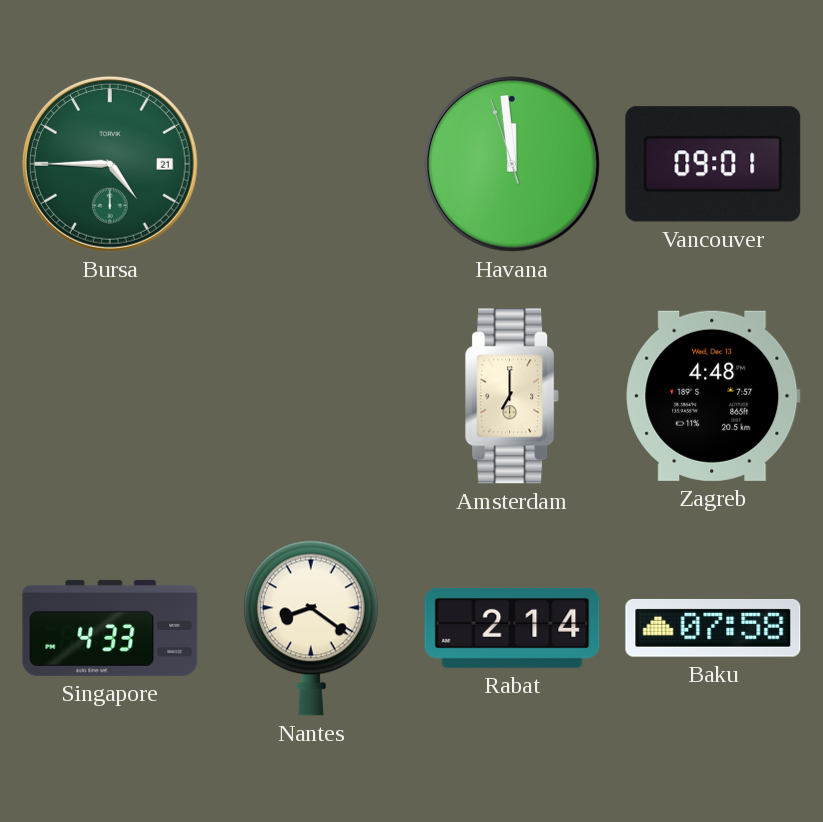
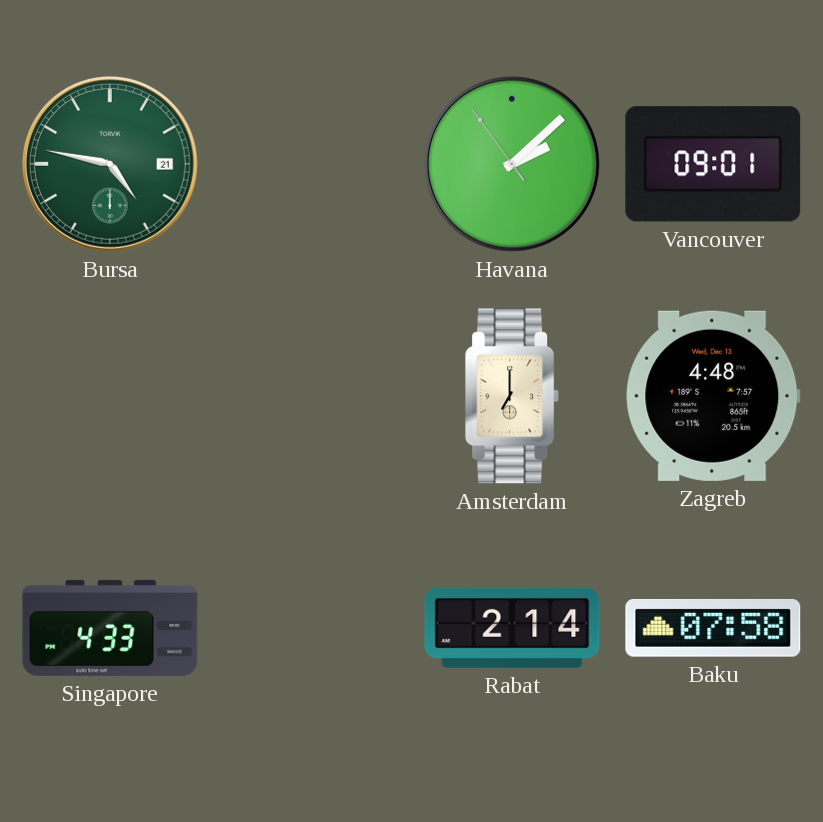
Bursa: 4:45 -> 4:47 (110, 164)
Havana: 11:58 -> 2:07 (512, 164)
Nantes: 8:21 -> none (311, 628)
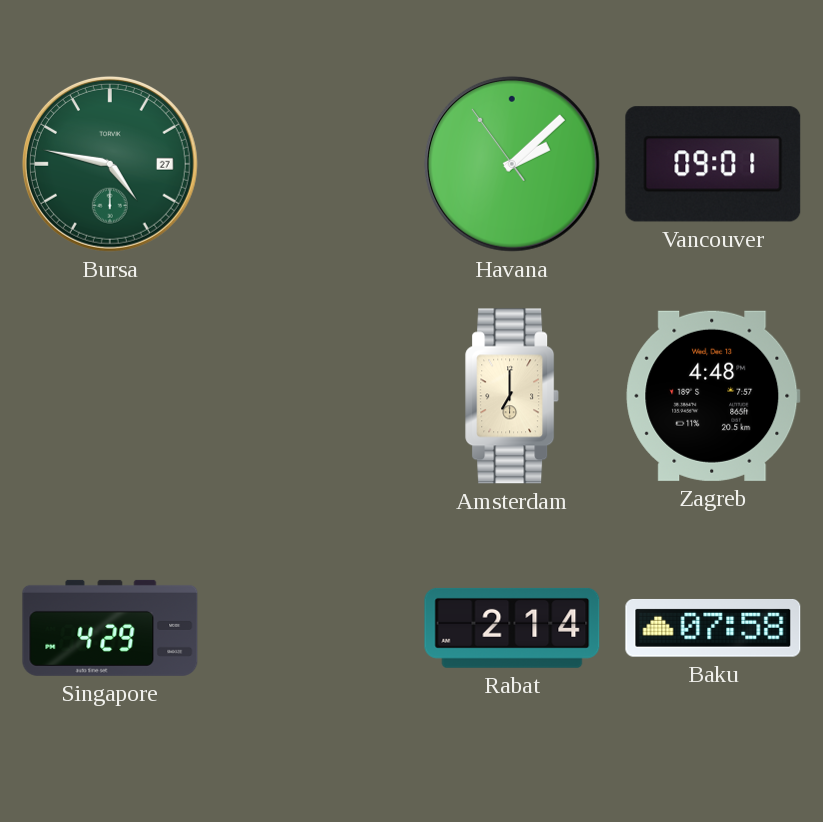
Bursa date: 21 -> 27 (110, 164)
Singapore: 4:33 -> 4:29 (110, 628)
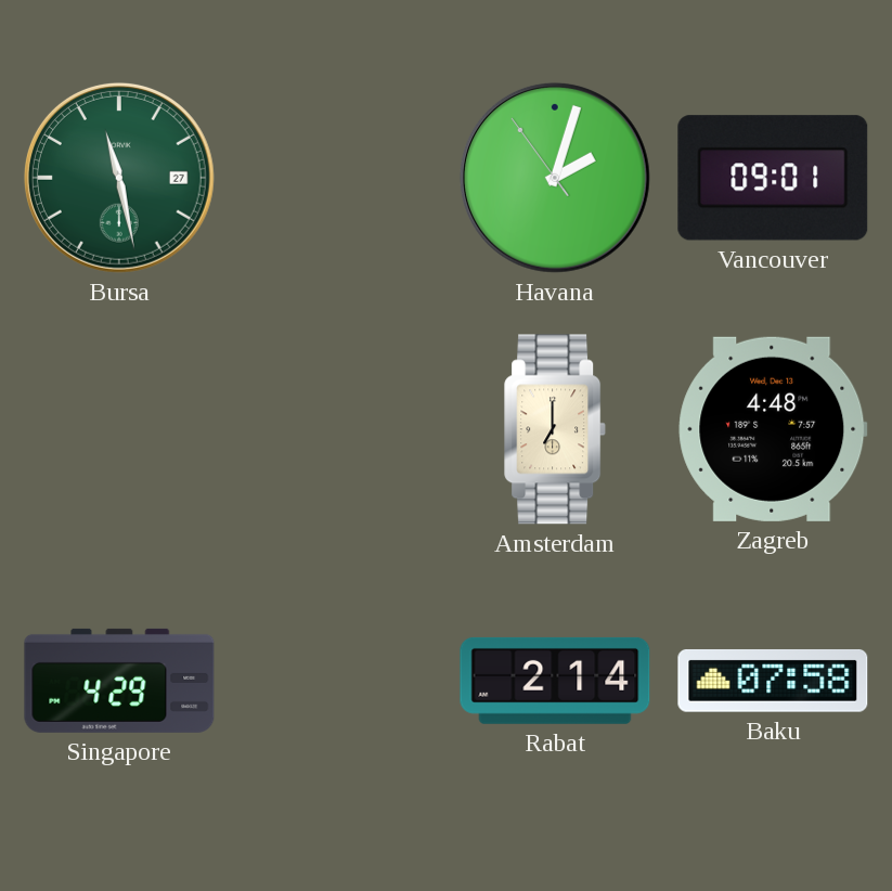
Bursa: 4:47 -> 11:28 (119, 178)
Havana: 2:07 -> 2:02 (555, 178)
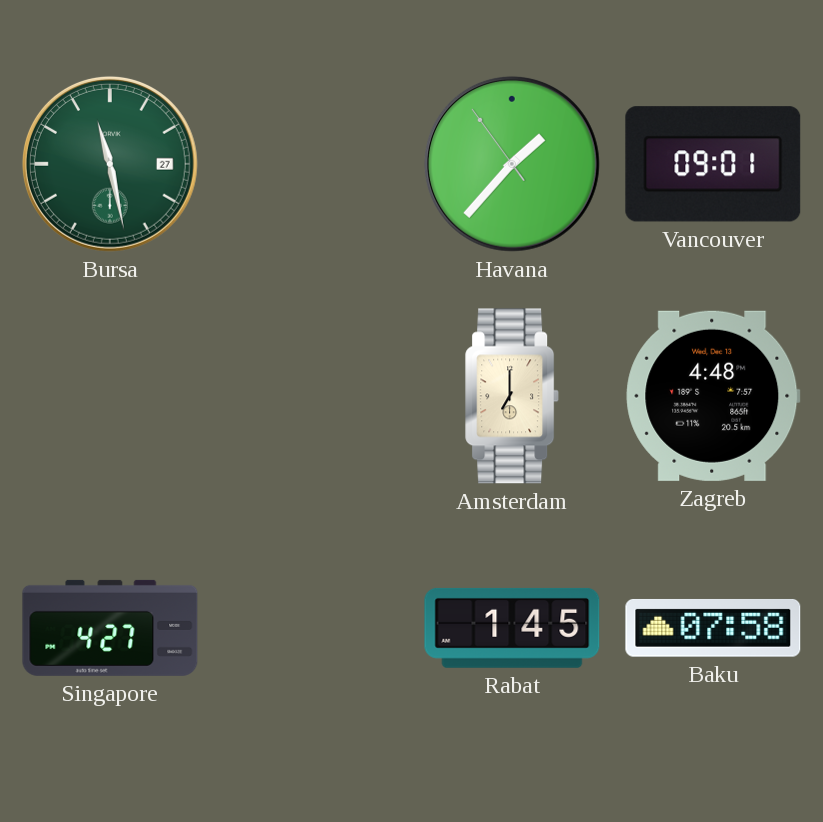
Havana: 2:02 -> 1:36 (512, 164)
Singapore: 4:29 -> 4:27 (110, 628)
Rabat: 2:14 -> 1:45 (512, 628)
